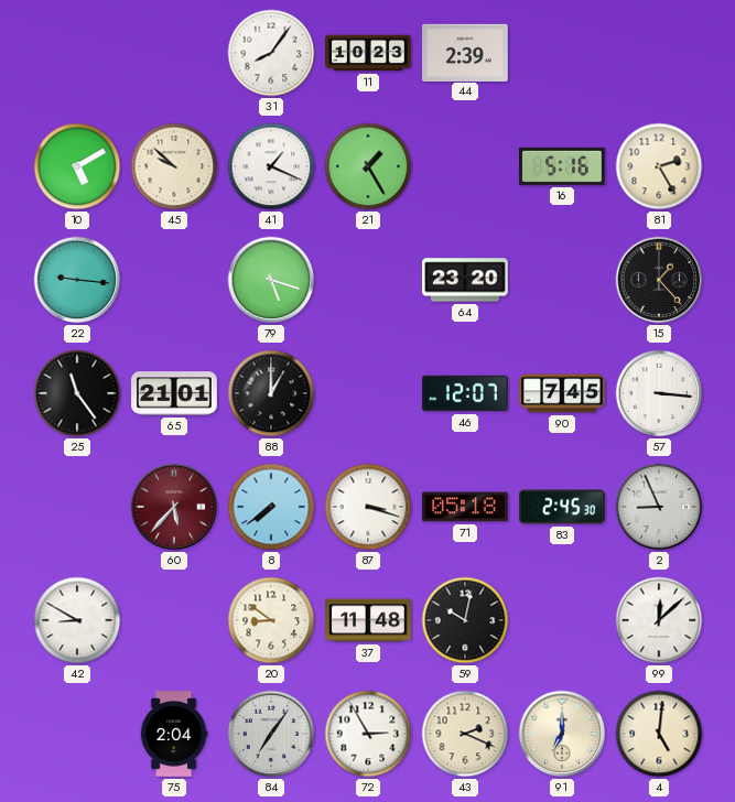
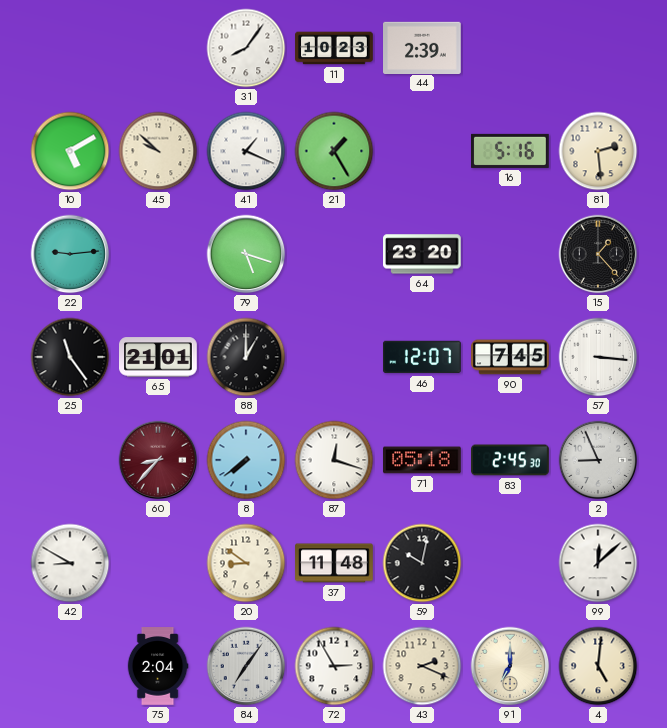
81: 2:25 -> 2:29 (598, 151)
22: 9:16 -> 9:14 (70, 254)
60: 5:37 -> 8:37 (158, 460)
87: 3:18 -> 12:18 (334, 460)
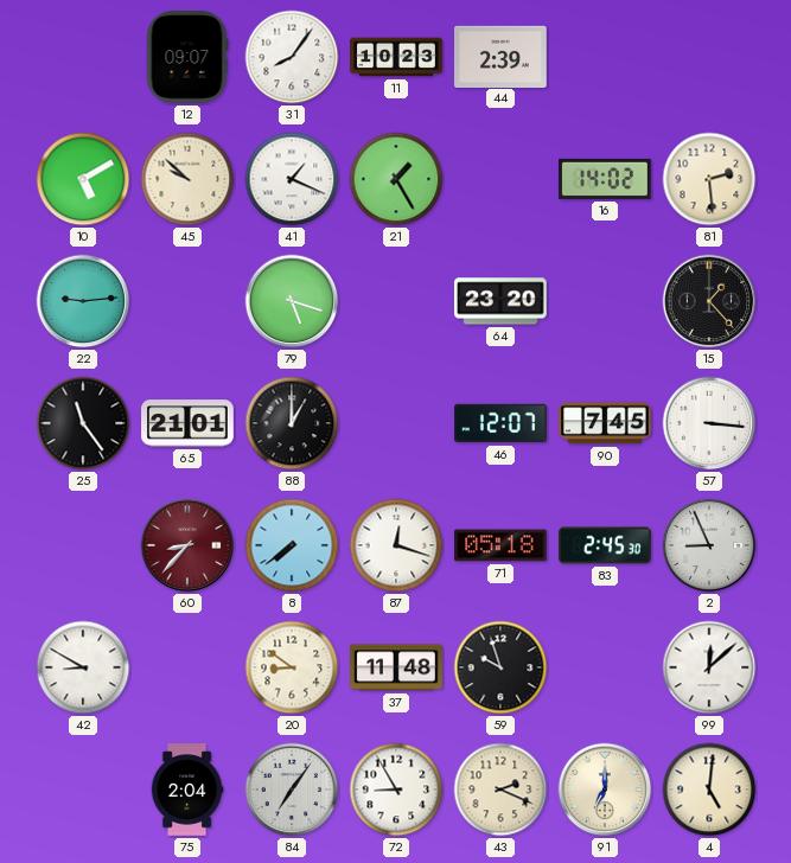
12: none -> 09:07 (187, 58)
16: 5:16 -> 14:02 (605, 179)
59: 10:02 -> 9:57 (500, 667)
72: 2:55 -> 8:55 (396, 790)
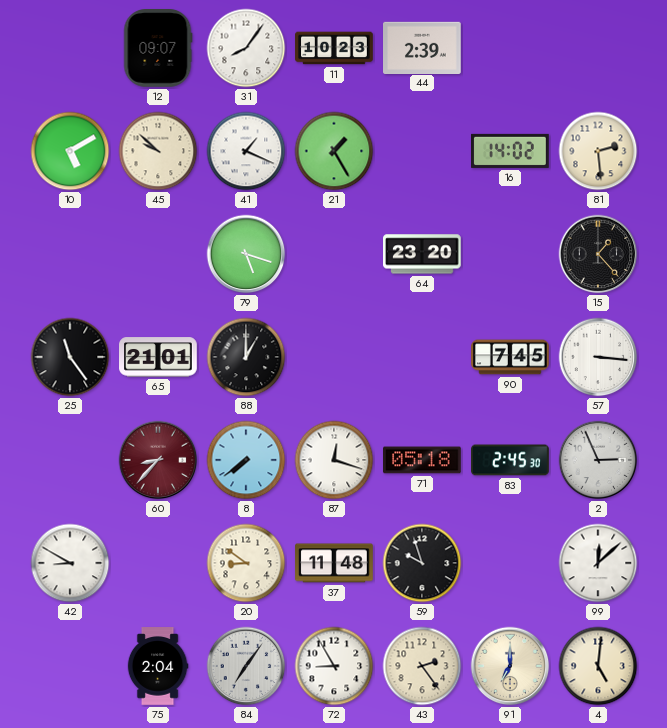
22: 9:14 -> none (83, 301)
46: 12:07 -> none (500, 423)
2: 8:56 -> 2:56 (598, 460)
43: 2:19 -> 2:24 (422, 666)
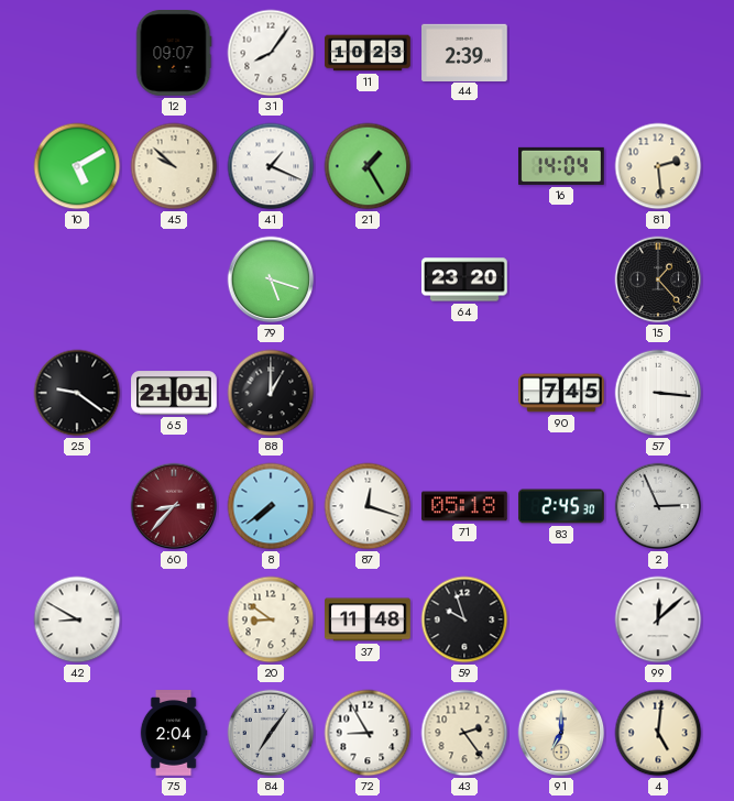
16: 14:02 -> 14:04 (561, 166)
25: 11:24 -> 9:21 (77, 393)
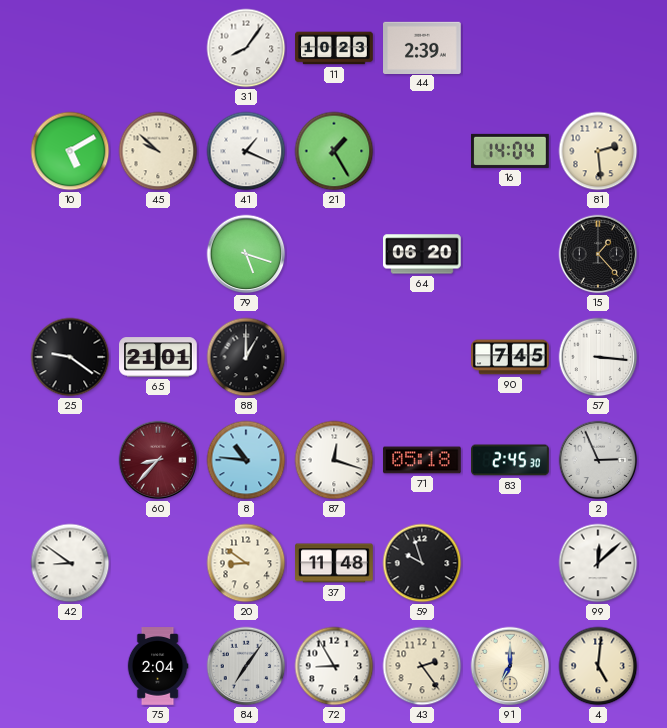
12: 09:07 -> none (174, 54)
64: 23:20 -> 06:20 (423, 254)
8: 7:39 -> 10:46 (246, 460)
42: 8:50 -> 8:51 (70, 563)
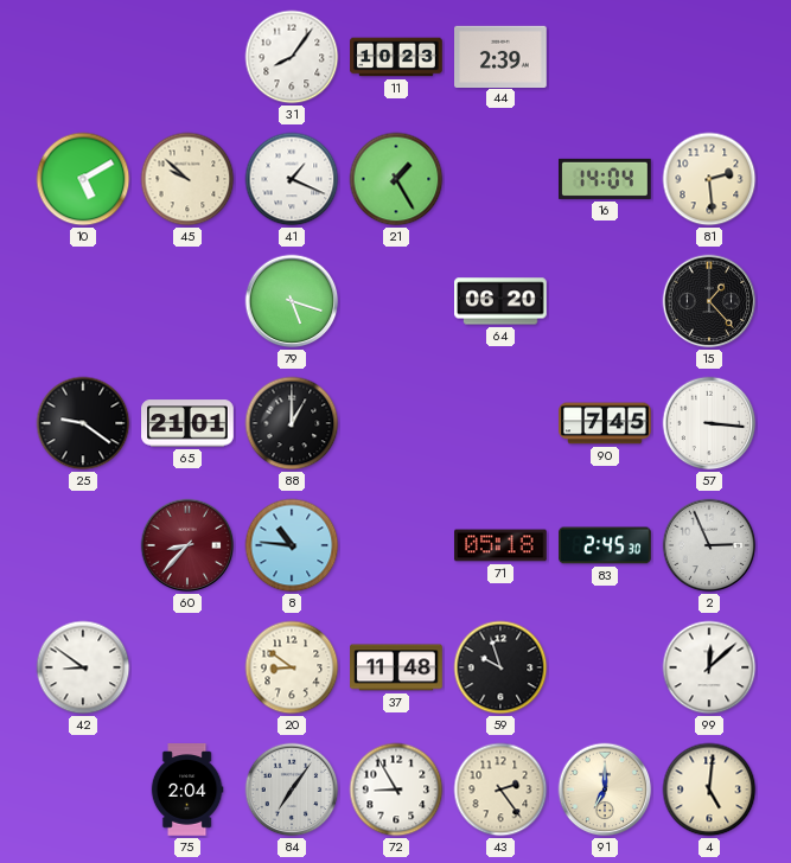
87: 12:18 -> none (334, 460)
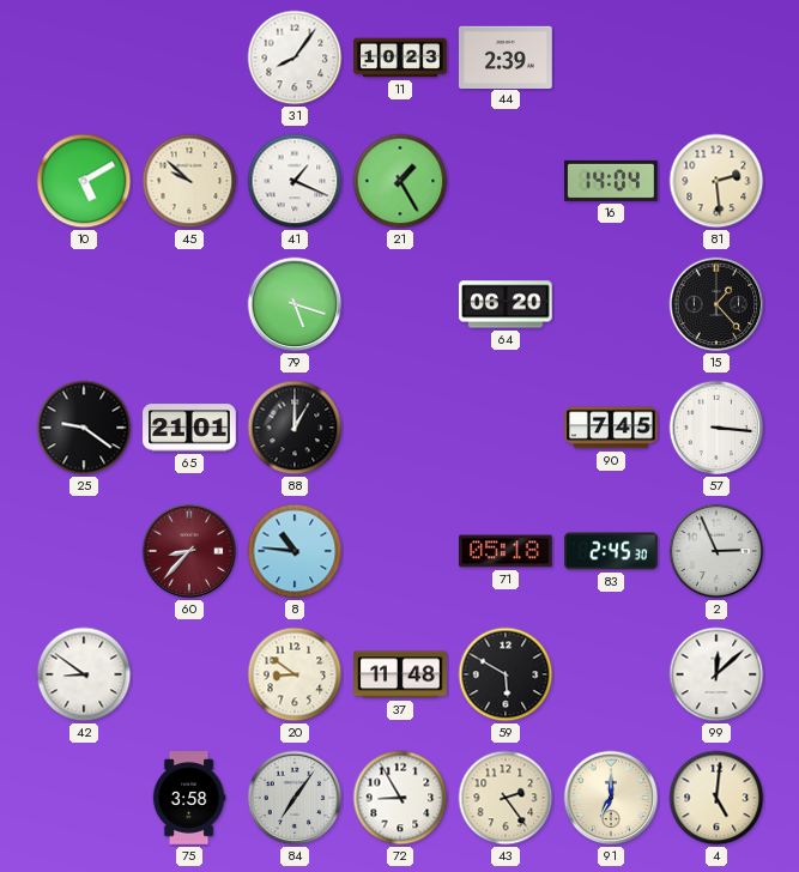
59: 9:57 -> 5:50 (506, 674)
75: 2:04 -> 3:58 (189, 798)
